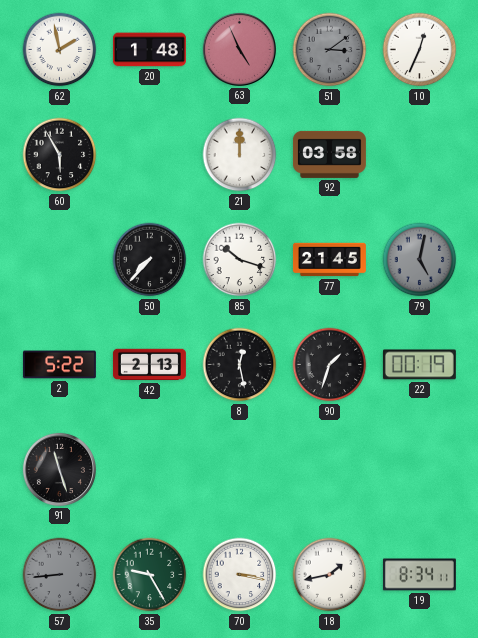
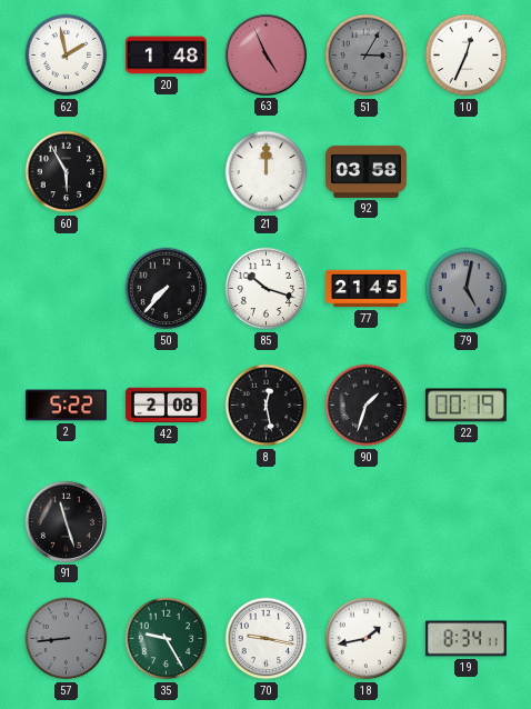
51: 3:09 -> 3:05 (367, 56)
42: 2:13 -> 2:08 (166, 406)
70: 3:17 -> 9:17 (267, 639)
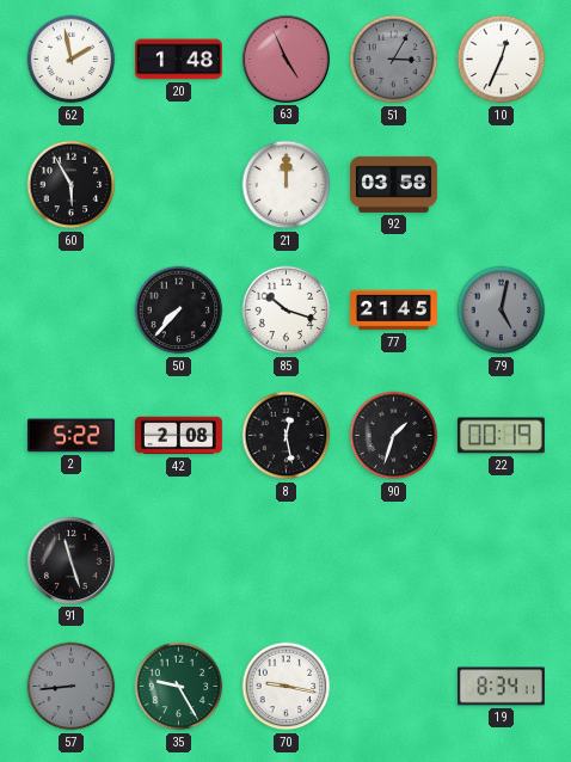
18: 1:43 -> none (367, 639)
